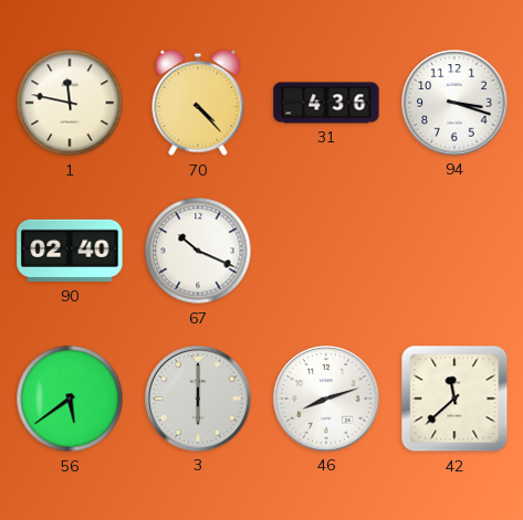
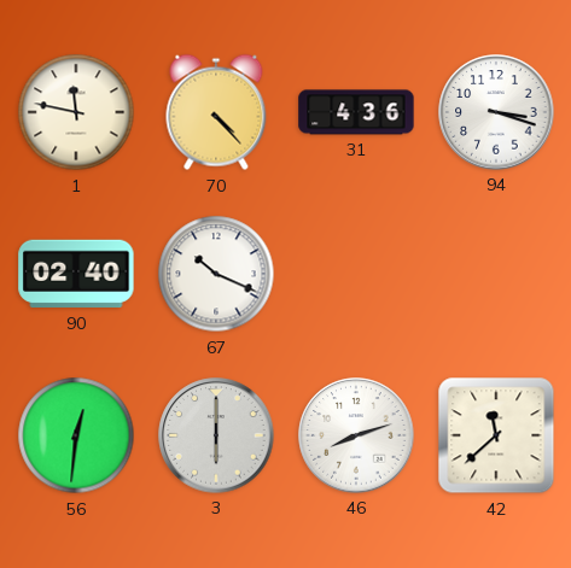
56: 5:39 -> 12:31 (76, 435)
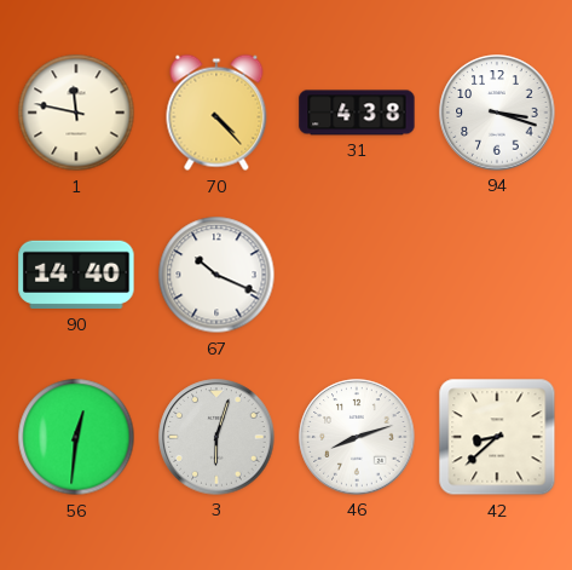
31: 4:36 -> 4:38 (357, 113)
90: 02:40 -> 14:40 (76, 275)
3: 6:00 -> 6:03 (216, 437)
42: 11:38 -> 8:38 (497, 437)
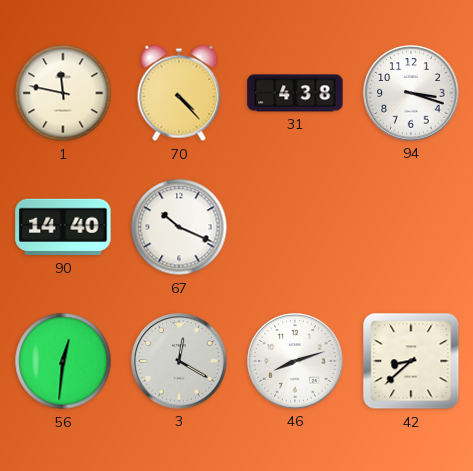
3: 6:03 -> 12:20 (179, 361)
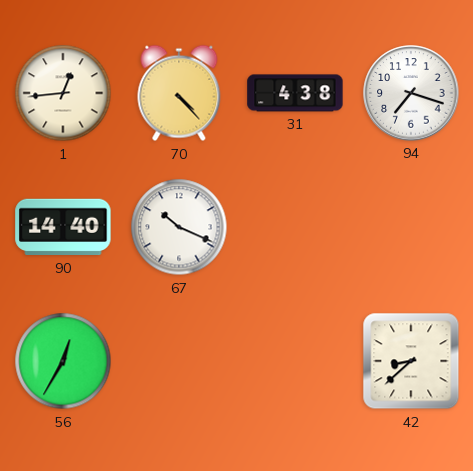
1: 11:47 -> 12:44 (63, 93)
94: 3:18 -> 7:18 (411, 93)
56: 12:31 -> 12:35 (63, 361)
3: 12:20 -> none (179, 361)
46: 8:12 -> none (295, 361)
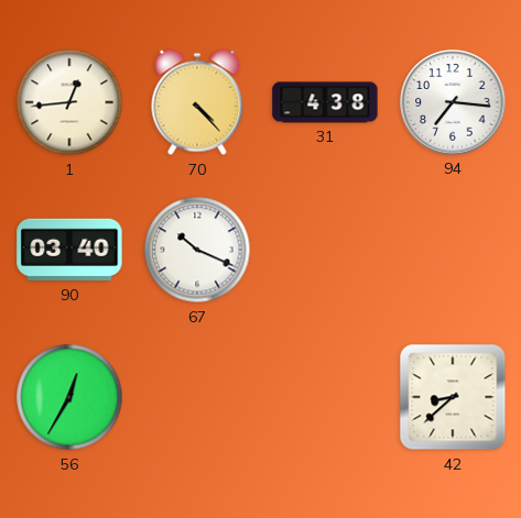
94: 7:18 -> 7:16 (453, 102)
90: 14:40 -> 03:40 (69, 250)
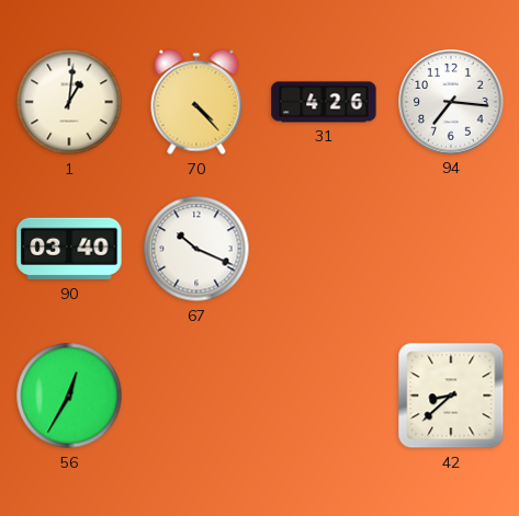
1: 12:44 -> 1:01 (69, 102)
31: 4:38 -> 4:26 (324, 102)
